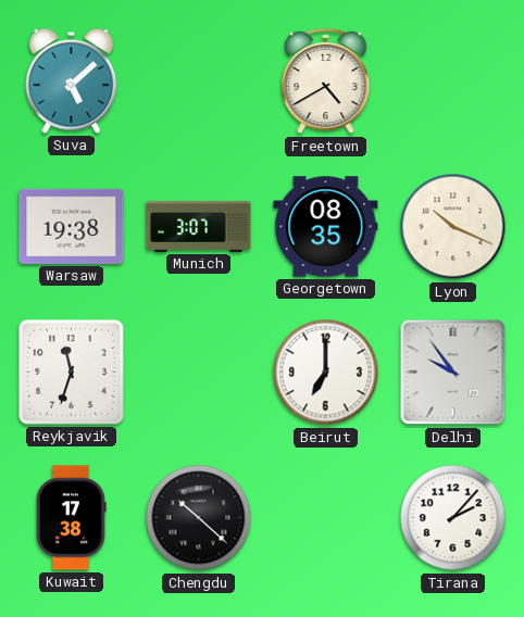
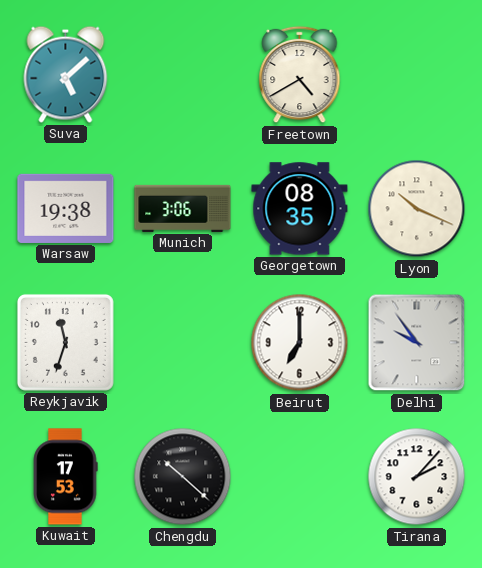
Munich: 3:07 -> 3:06 (183, 208)
Kuwait: 17:38 -> 17:53 (66, 477)
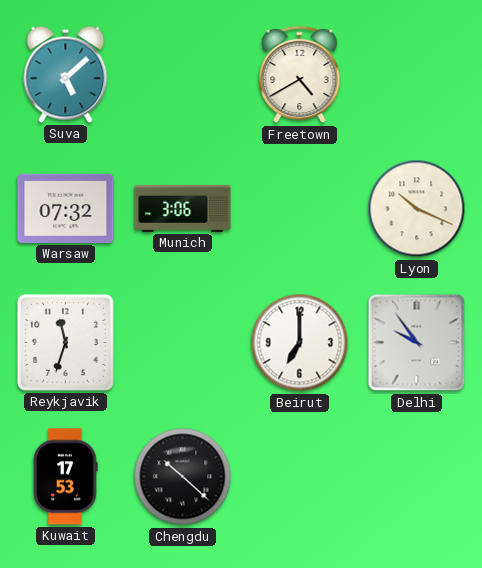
Warsaw: 19:38 -> 07:32 (66, 208)
Georgetown: 08:35 -> none (300, 209)
Tirana: 2:07 -> none (417, 477)
